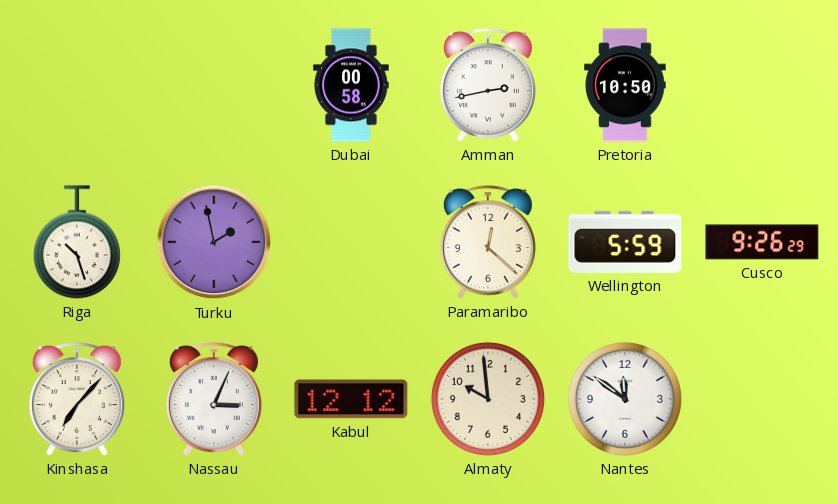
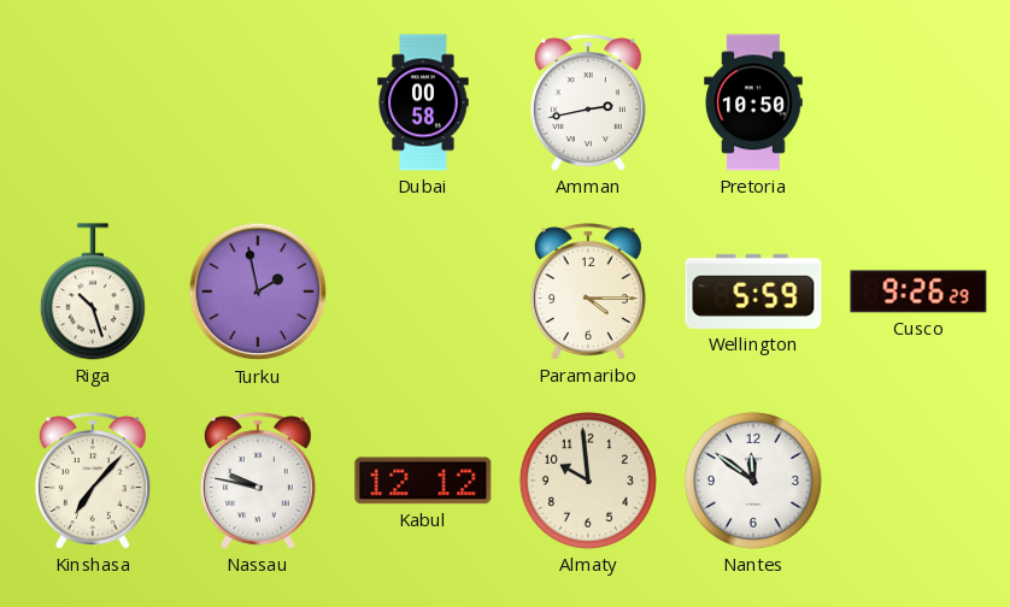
Paramaribo: 12:22 -> 4:15 (588, 291)
Nassau: 3:04 -> 9:47 (258, 481)
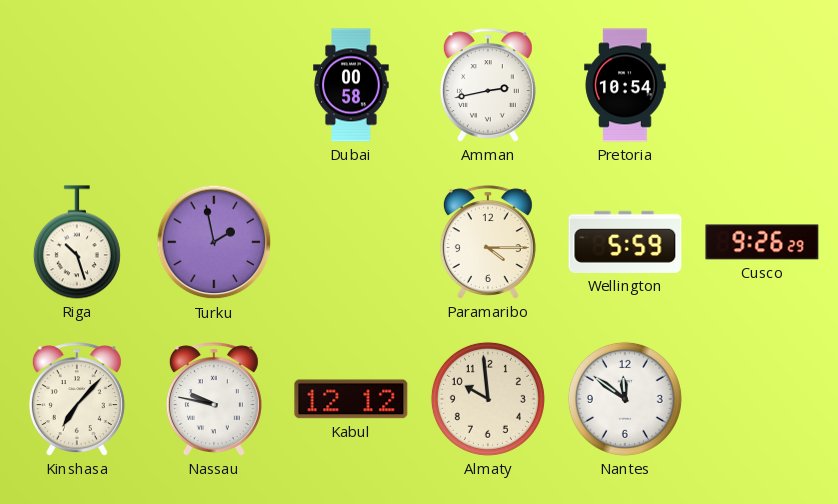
Pretoria: 10:50 -> 10:54 (625, 85)
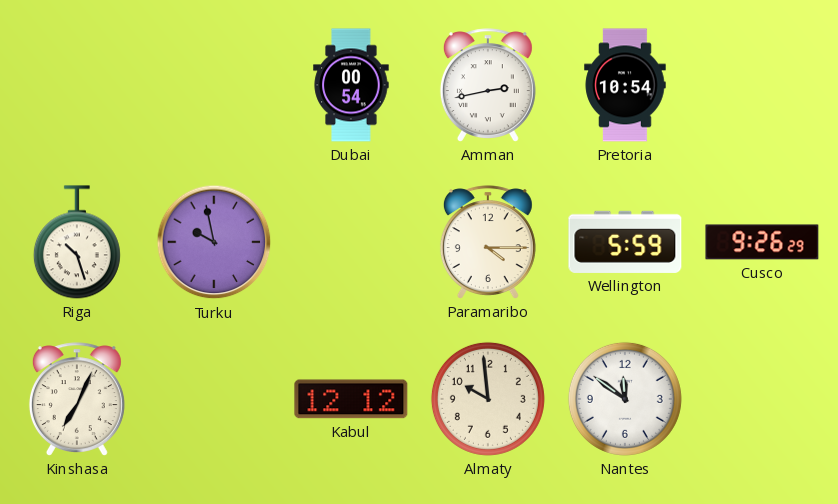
Dubai: 00:58 -> 00:54 (351, 85)
Turku: 1:58 -> 9:58 (214, 242)
Kinshasa: 7:07 -> 7:04 (77, 399)
Nassau: 9:47 -> none (214, 399)
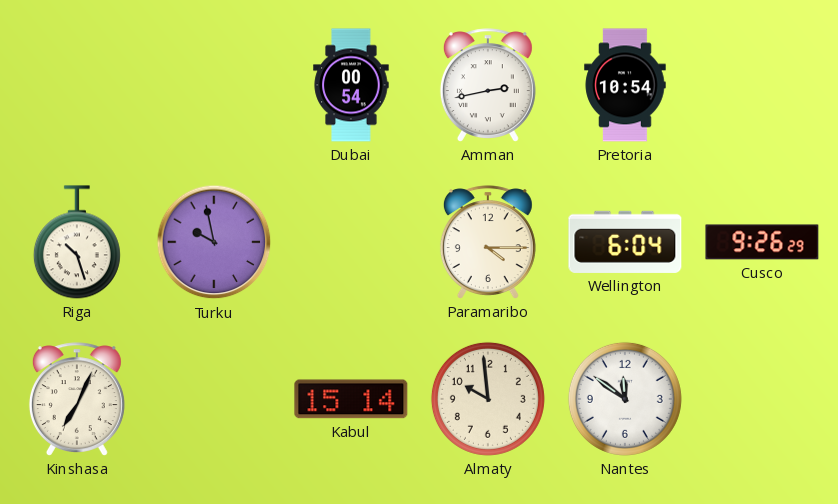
Wellington: 5:59 -> 6:04 (625, 242)
Kabul: 12:12 -> 15:14 (351, 399)
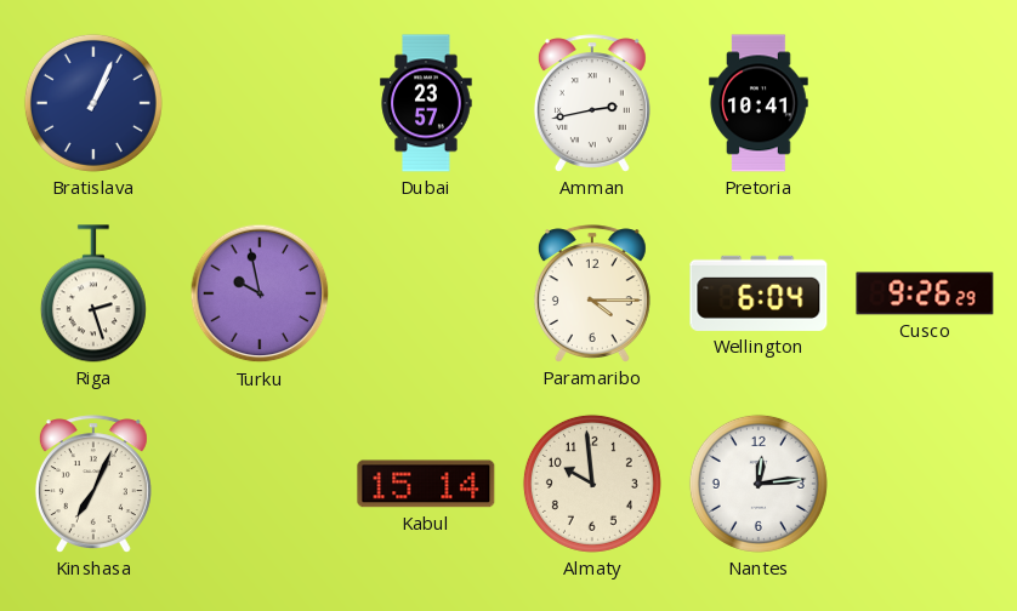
Bratislava: none -> 1:04 (93, 103)
Dubai: 00:54 -> 23:57 (426, 103)
Pretoria: 10:54 -> 10:41 (759, 103)
Riga: 10:27 -> 2:27 (93, 293)
Nantes: 11:51 -> 12:14 (759, 484)
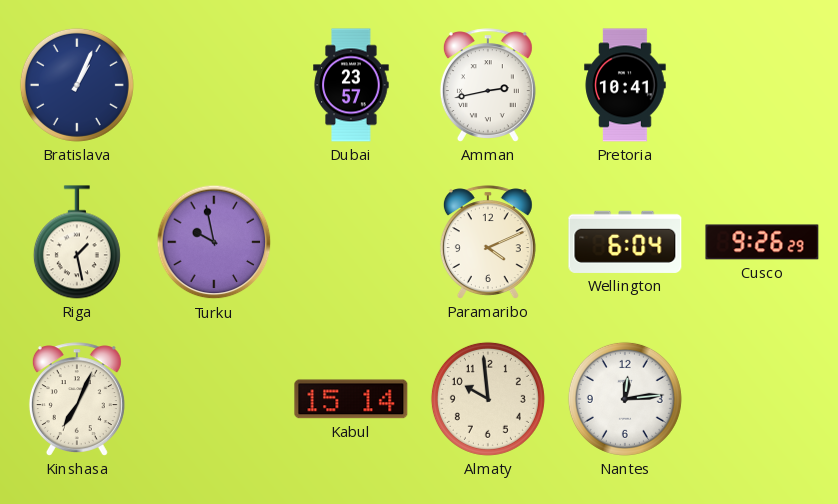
Riga: 2:27 -> 1:28 (77, 242)
Paramaribo: 4:15 -> 4:11 (488, 242)
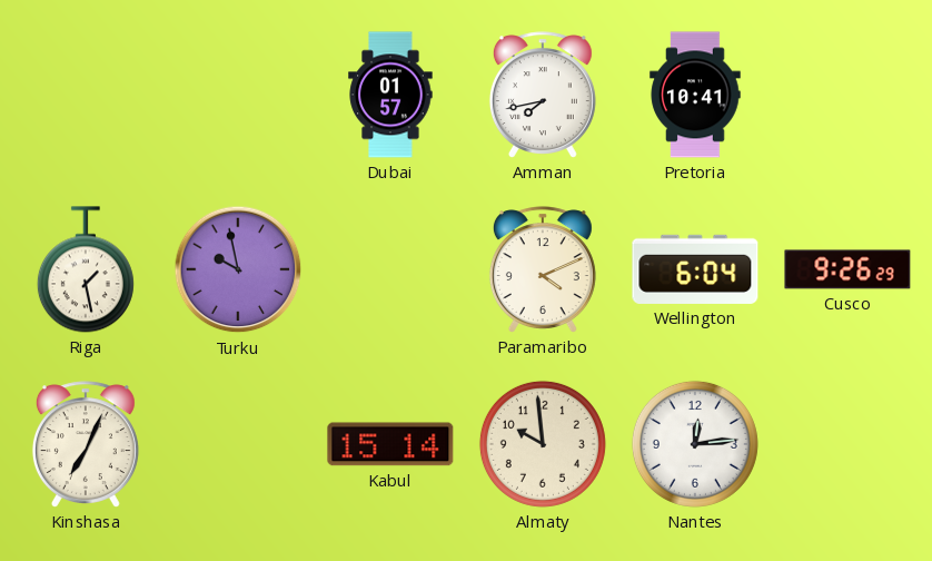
Bratislava: 1:04 -> none (77, 85)
Dubai: 23:57 -> 01:57 (390, 95)
Amman: 2:43 -> 7:43 (543, 95)
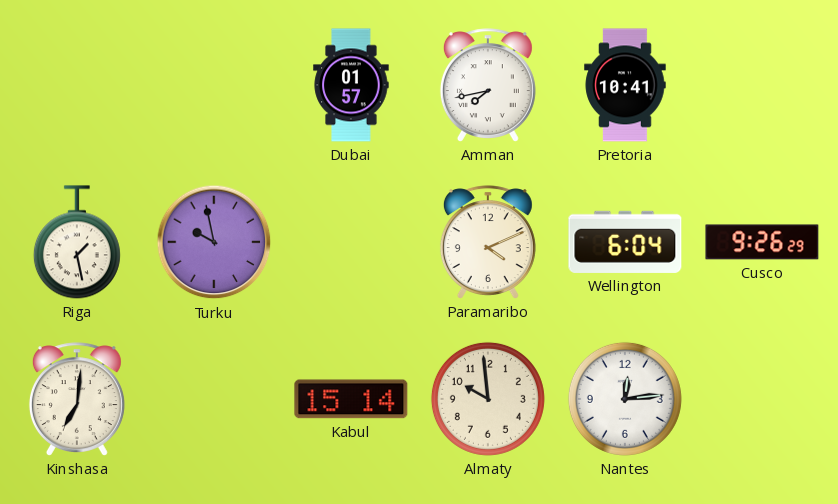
Kinshasa: 7:04 -> 7:01 (77, 399)
